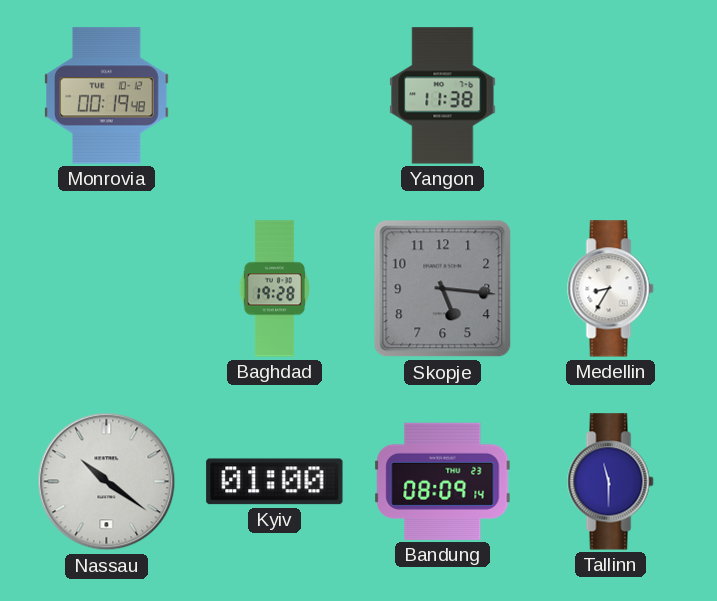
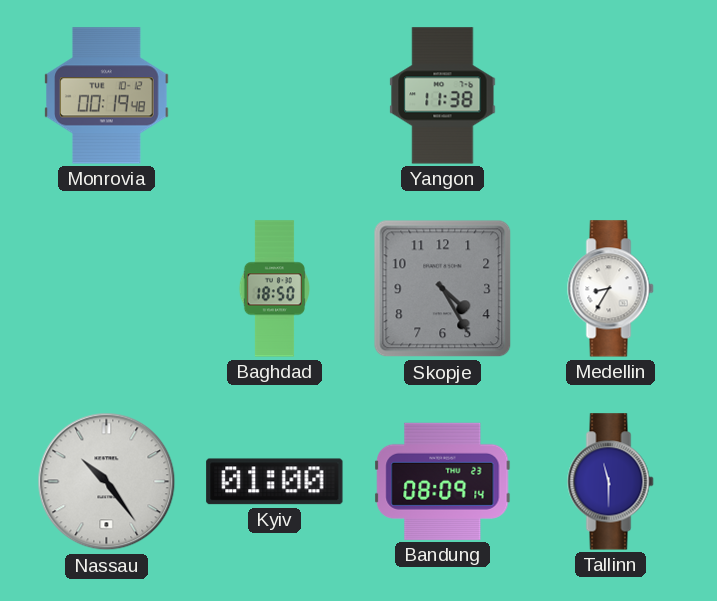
Baghdad: 19:28 -> 18:50 (274, 289)
Skopje: 5:16 -> 4:25 (443, 289)
Nassau: 10:21 -> 10:24 (107, 482)
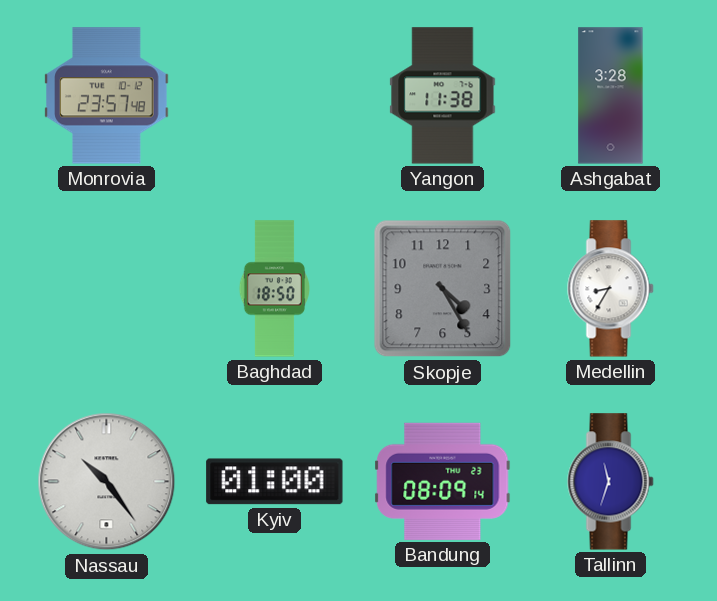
Monrovia: 00:19 -> 23:57 (107, 96)
Ashgabat: none -> 3:28 (611, 96)
Tallinn: 11:30 -> 11:33 (611, 482)
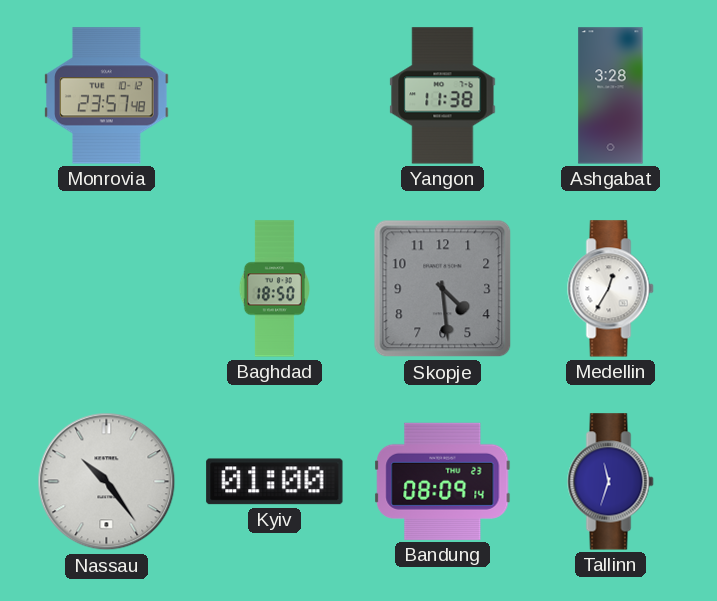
Skopje: 4:25 -> 4:29 (443, 289)
Medellin: 8:35 -> 12:35 (611, 289)
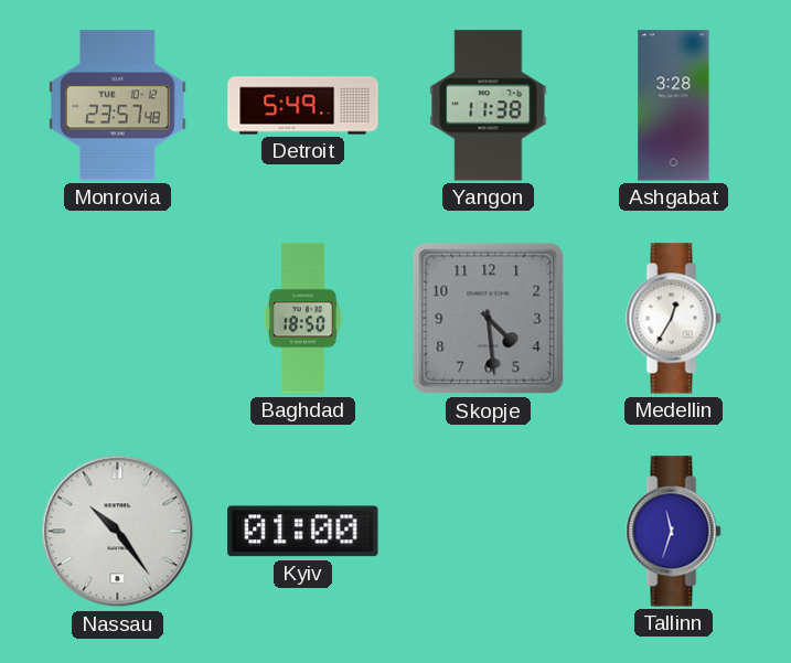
Detroit: none -> 5:49 (303, 106)
Bandung: 08:09 -> none (443, 481)
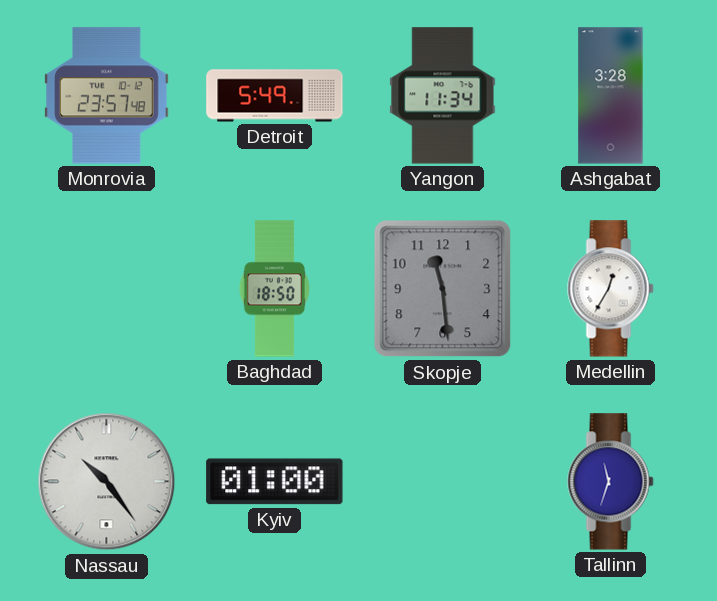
Yangon: 11:38 -> 11:34 (443, 96)
Skopje: 4:29 -> 11:29 (443, 289)
